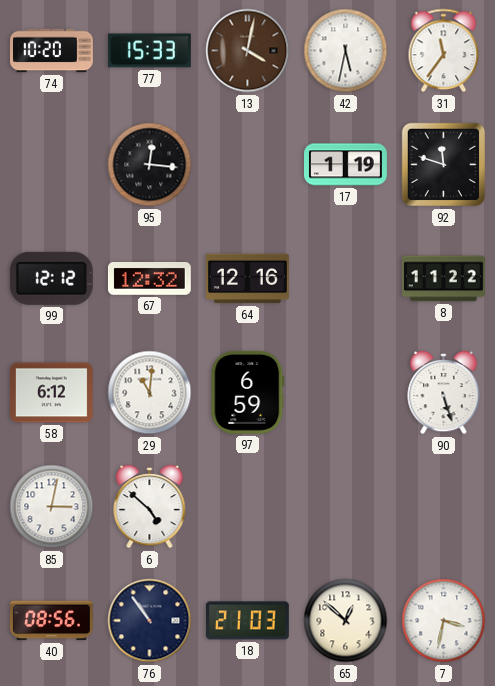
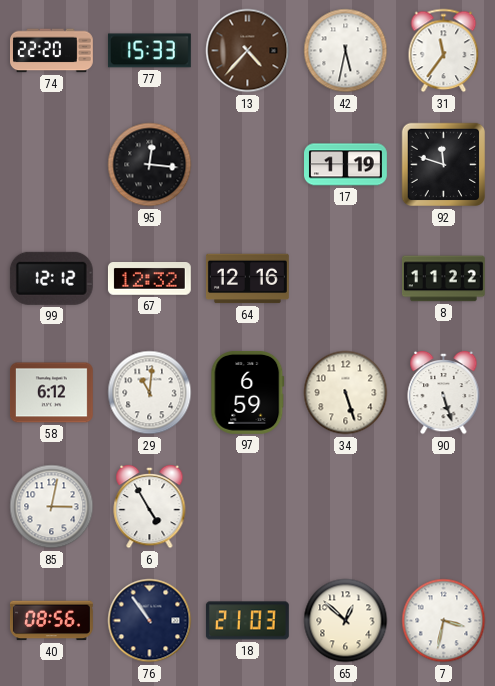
74: 10:20 -> 22:20 (52, 51)
13: 4:02 -> 4:37 (248, 51)
34: none -> 5:27 (346, 393)
6: 4:52 -> 4:55 (150, 507)
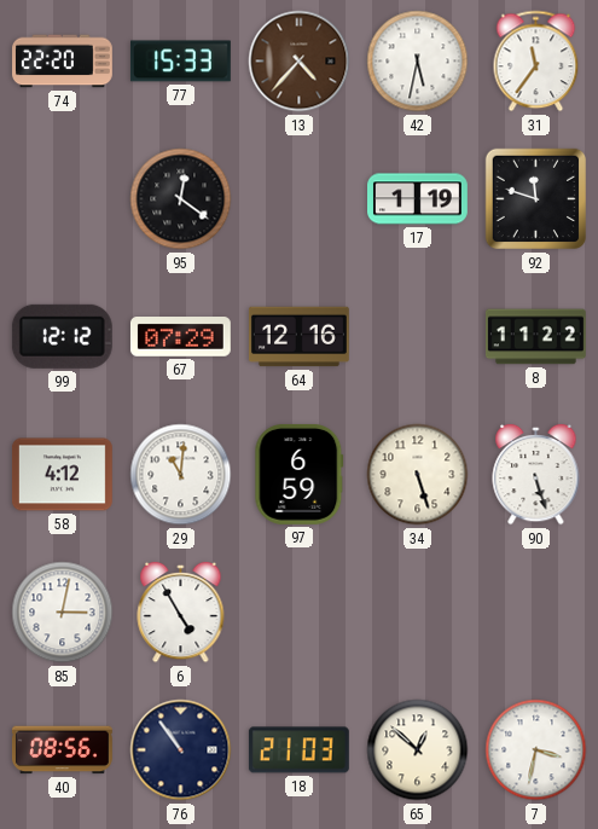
95: 12:16 -> 12:21 (181, 199)
67: 12:32 -> 07:29 (180, 337)
58: 6:12 -> 4:12 (62, 475)
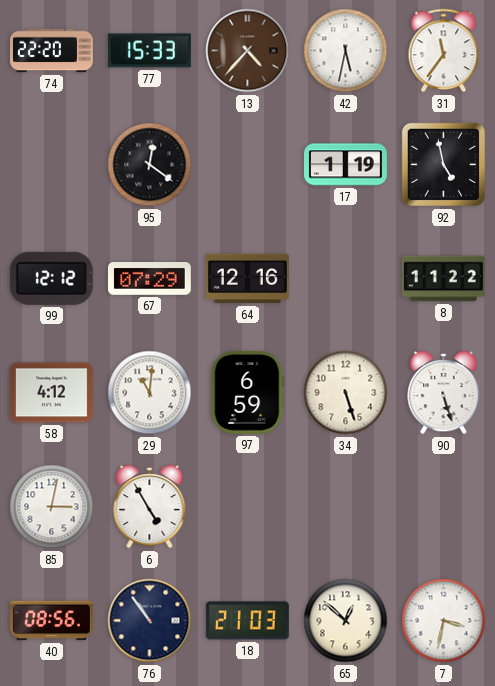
92: 11:48 -> 4:58 (444, 165)
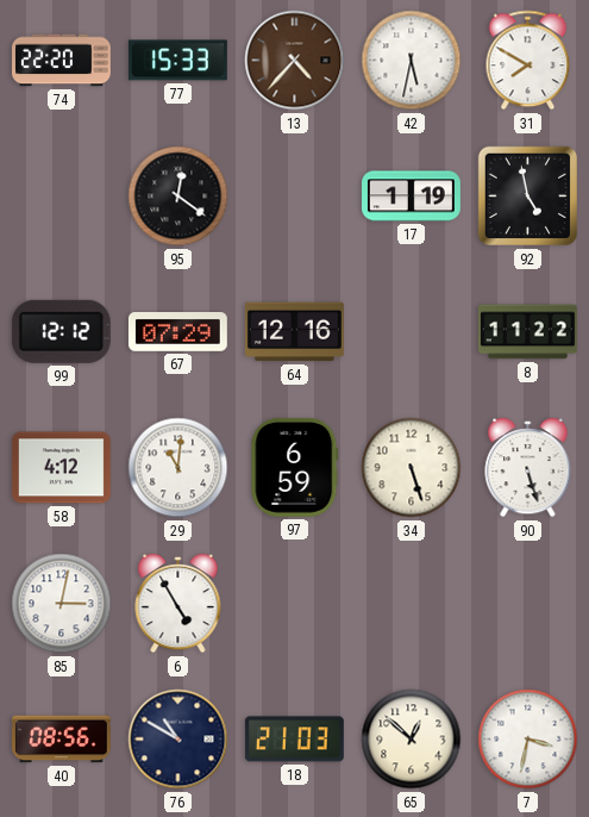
31: 11:36 -> 7:50 (528, 61)
76: 10:54 -> 10:50 (178, 740)
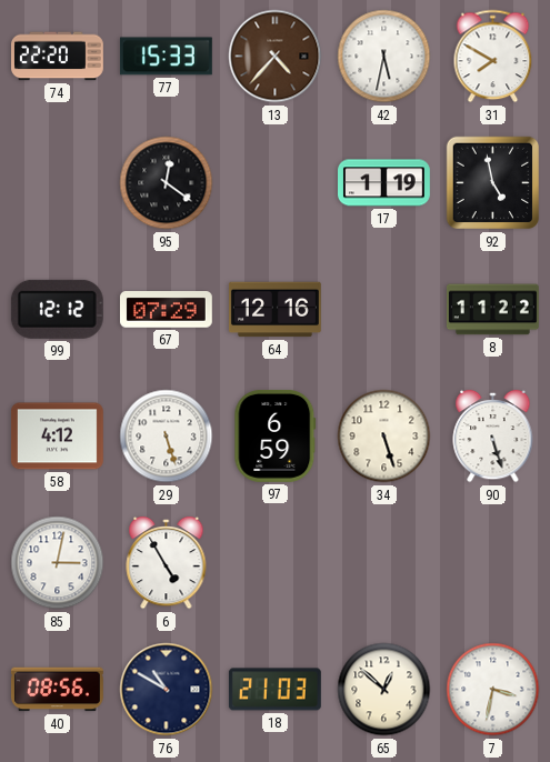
29: 11:01 -> 5:27 (167, 437)
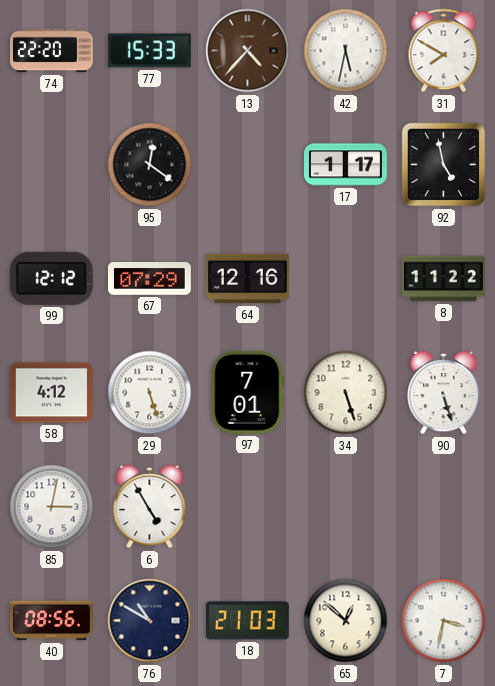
17: 1:19 -> 1:17 (346, 165)
97: 6:59 -> 7:01 (248, 392)
